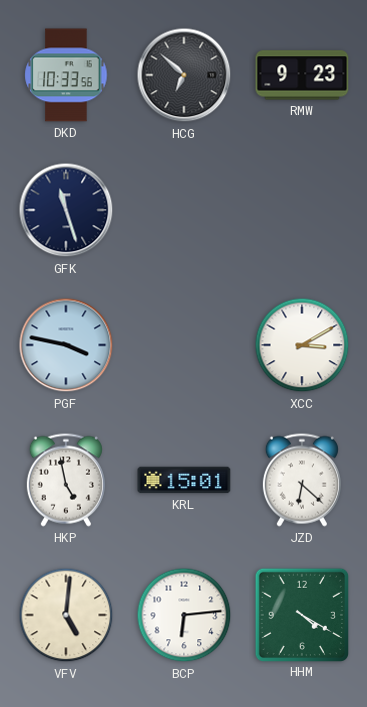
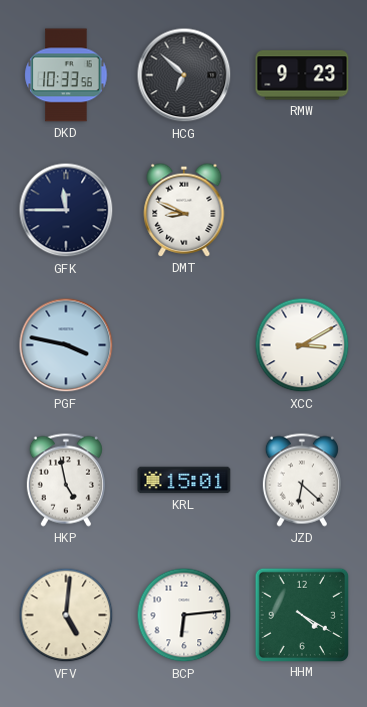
GFK: 11:27 -> 11:45 (66, 210)
DMT: none -> 8:49 (184, 210)
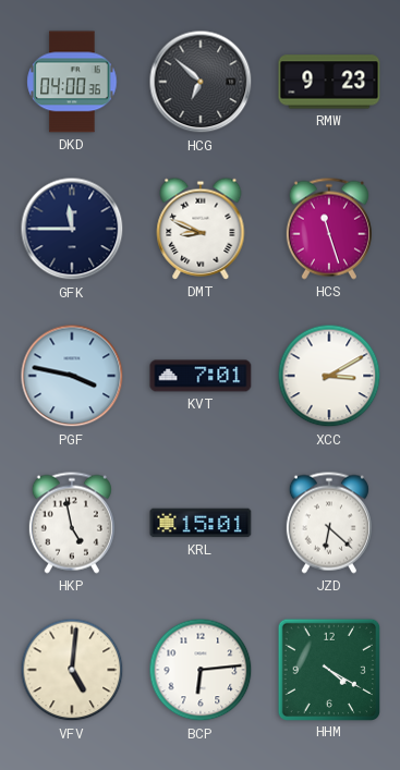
DKD: 10:33 -> 04:00 (72, 82)
HCS: none -> 11:27 (329, 229)
KVT: none -> 7:01 (201, 376)
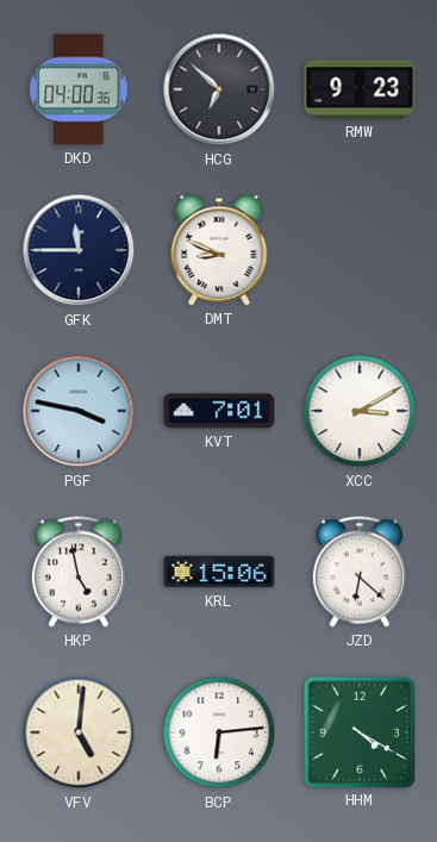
HCS: 11:27 -> none (329, 229)
KRL: 15:01 -> 15:06 (219, 572)
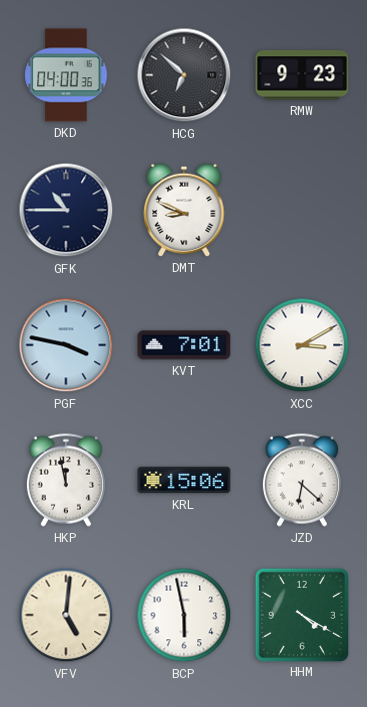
GFK: 11:45 -> 10:45 (66, 210)
HKP: 4:58 -> 11:58 (66, 480)
BCP: 6:14 -> 5:58 (184, 615)
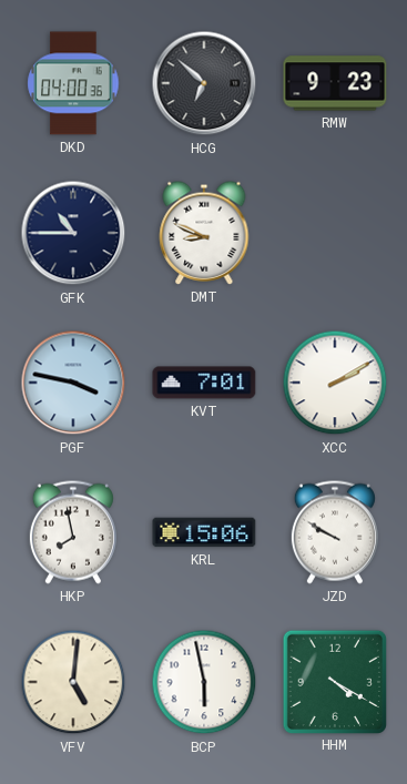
XCC: 3:10 -> 2:10 (335, 383)
HKP: 11:58 -> 7:58 (73, 532)
JZD: 6:22 -> 9:50 (335, 532)
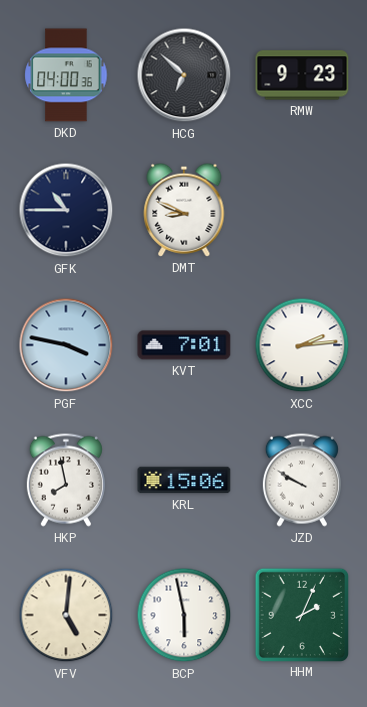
XCC: 2:10 -> 2:14 (302, 345)
HHM: 4:20 -> 2:04 (301, 614)
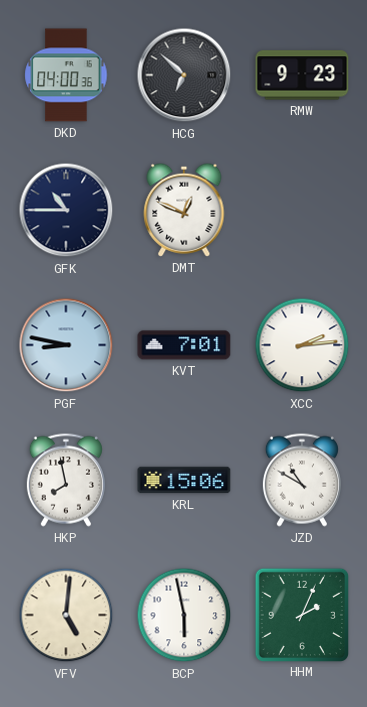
DMT: 8:49 -> 12:49 (184, 210)
PGF: 3:47 -> 8:47 (66, 345)
JZD: 9:50 -> 10:50 (302, 480)
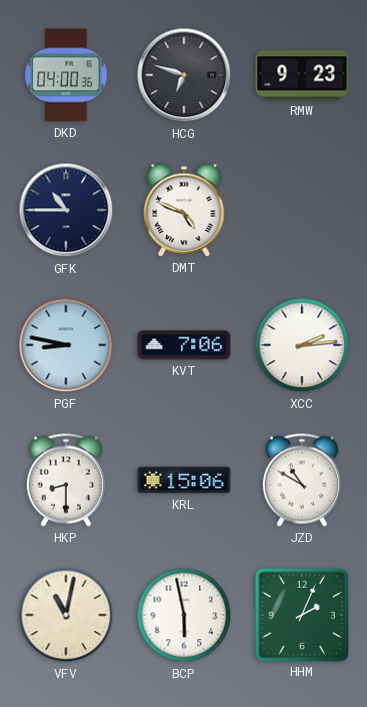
HCG: 6:52 -> 6:48 (184, 75)
DMT: 12:49 -> 4:49 (184, 210)
KVT: 7:01 -> 7:06 (184, 345)
HKP: 7:58 -> 8:30 (66, 480)
VFV: 5:01 -> 11:02 (66, 615)
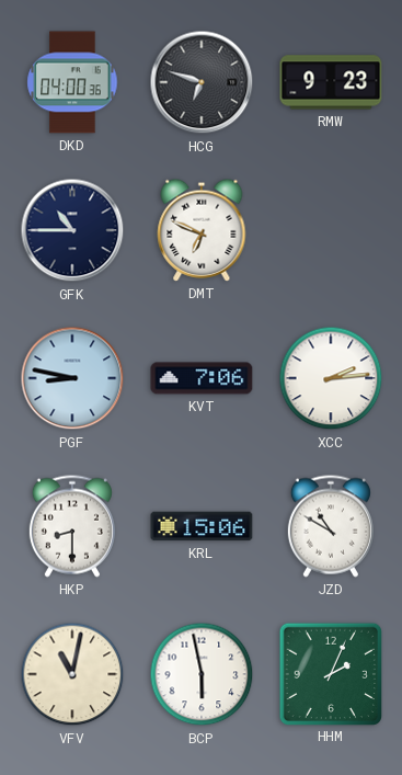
DMT: 4:49 -> 6:49 (202, 230)
